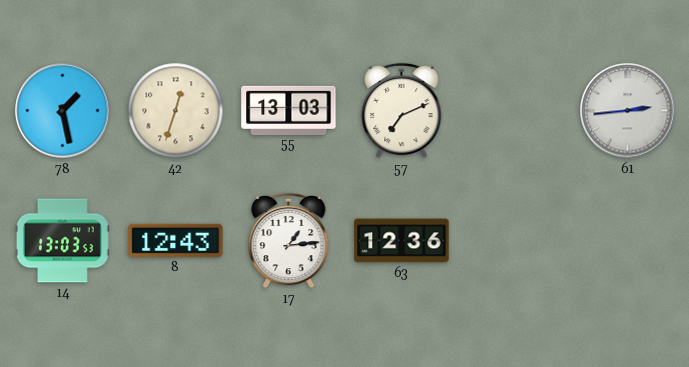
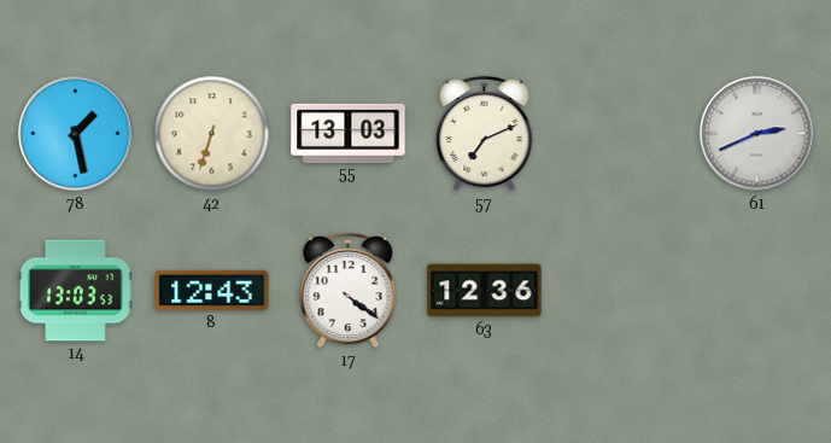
42: 12:33 -> 6:33 (212, 134)
61: 2:44 -> 2:41 (757, 134)
17: 1:14 -> 4:21 (349, 291)
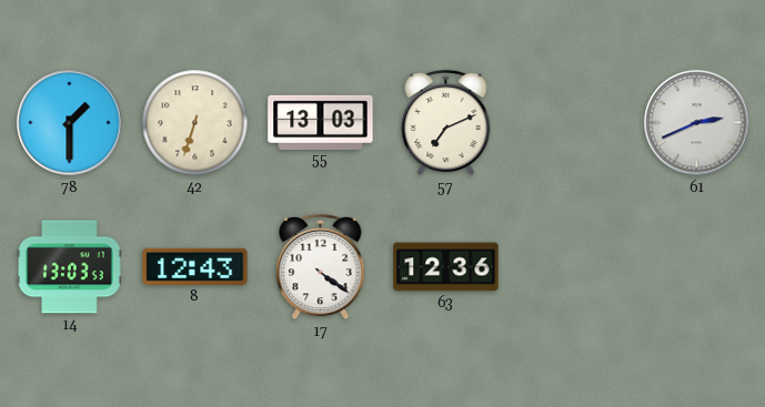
78: 1:28 -> 1:30 (70, 123)
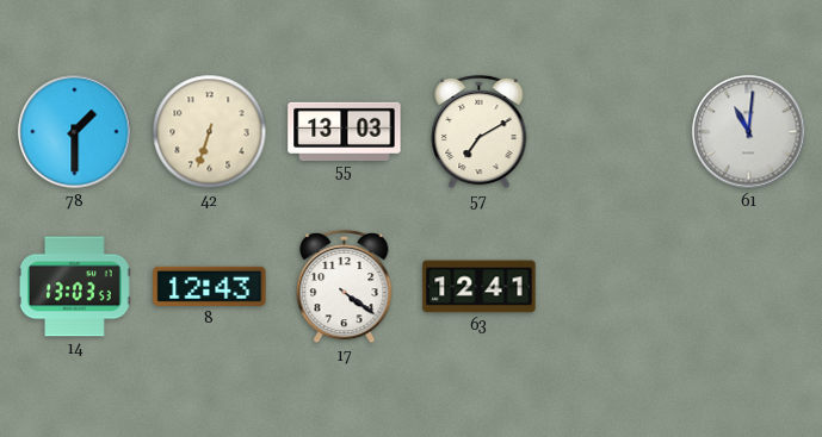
57: 7:11 -> 7:10 (480, 132)
61: 2:41 -> 11:01 (749, 132)
63: 12:36 -> 12:41 (480, 287)
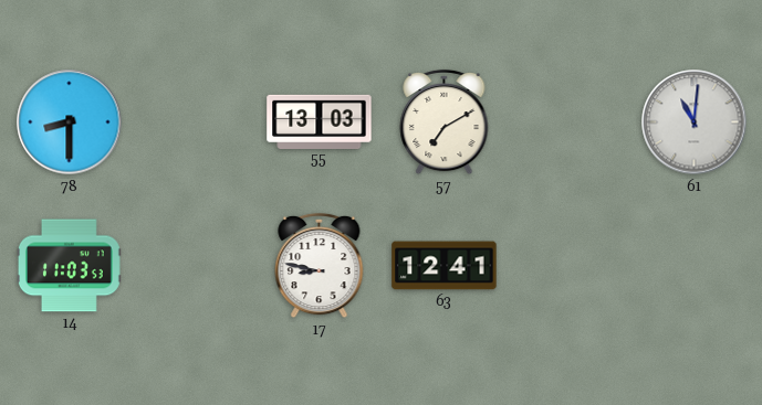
78: 1:30 -> 8:30 (70, 122)
42: 6:33 -> none (210, 132)
14: 13:03 -> 11:03 (69, 266)
8: 12:43 -> none (210, 286)
17: 4:21 -> 8:47 (320, 266)
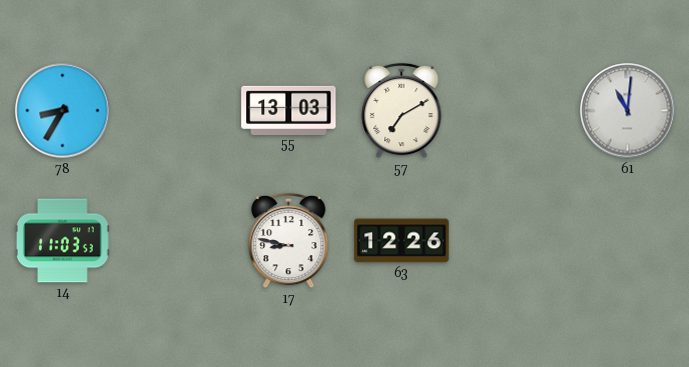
78: 8:30 -> 8:35 (63, 111)
63: 12:41 -> 12:26 (402, 241)
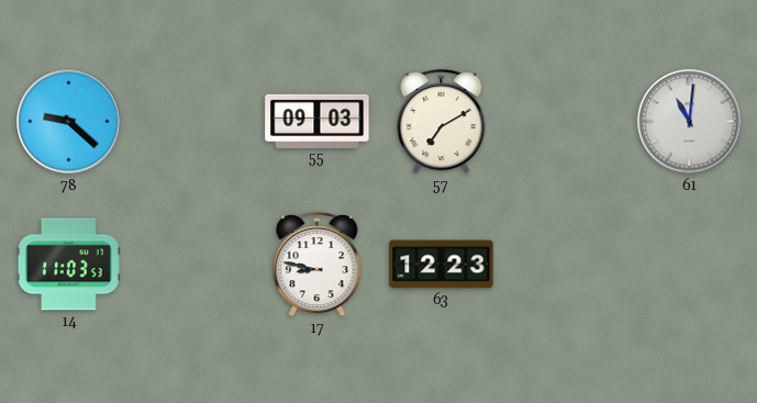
78: 8:35 -> 9:22 (69, 122)
55: 13:03 -> 09:03 (318, 121)
63: 12:26 -> 12:23 (442, 265)
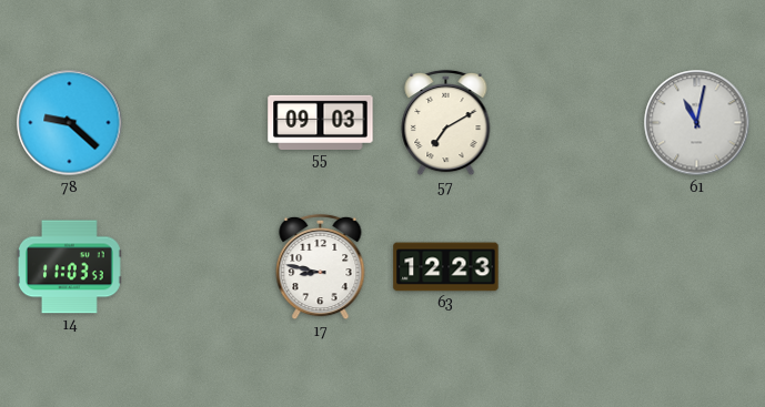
61: 11:01 -> 11:02 (697, 123)
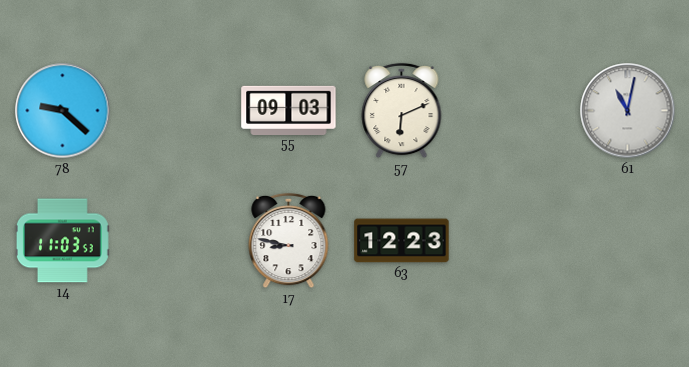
57: 7:10 -> 6:11 (402, 111)
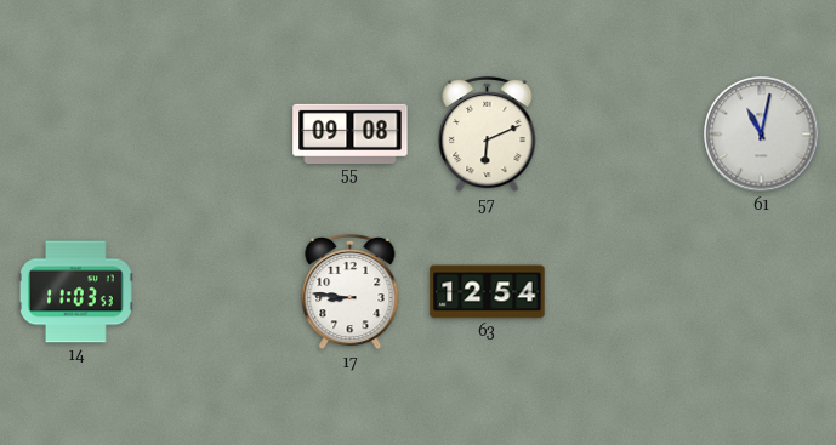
78: 9:22 -> none (63, 111)
55: 09:03 -> 09:08 (351, 133)
17: 8:47 -> 8:46 (351, 292)
63: 12:23 -> 12:54 (488, 292)
